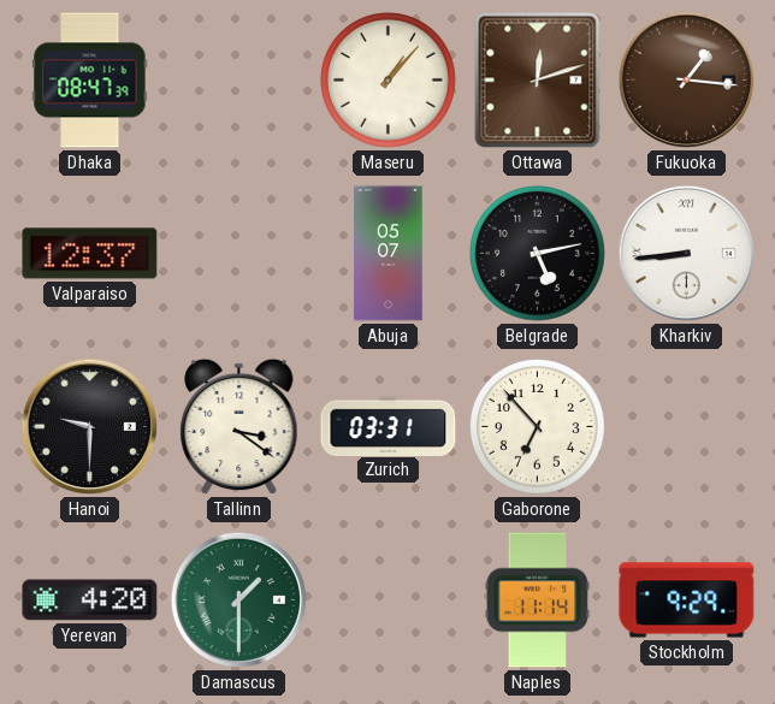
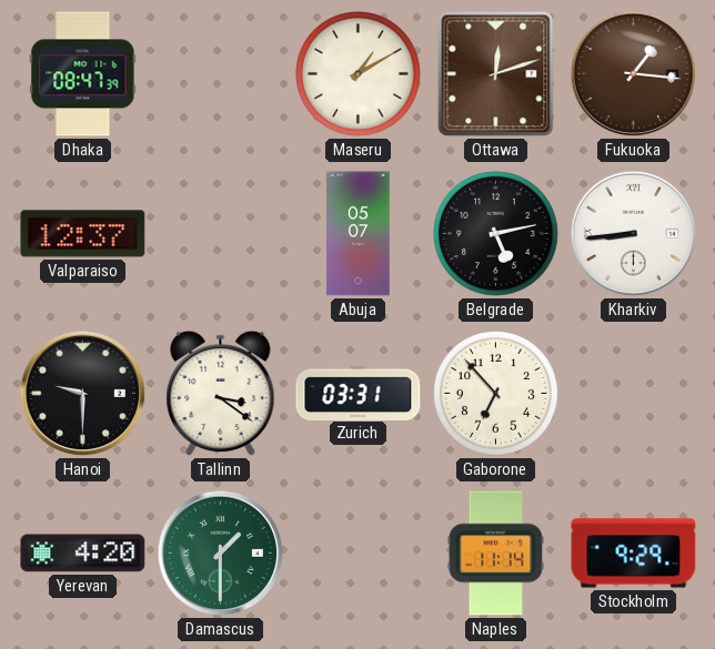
Maseru: 1:07 -> 1:10 (359, 74)
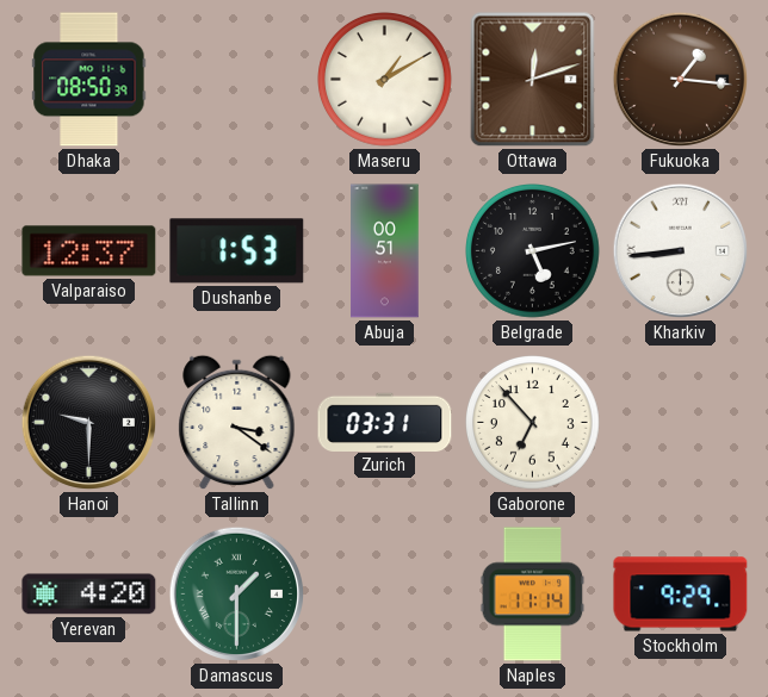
Dhaka: 08:47 -> 08:50 (89, 80)
Dushanbe: none -> 1:53 (237, 251)
Abuja: 05:07 -> 00:51 (385, 251)
